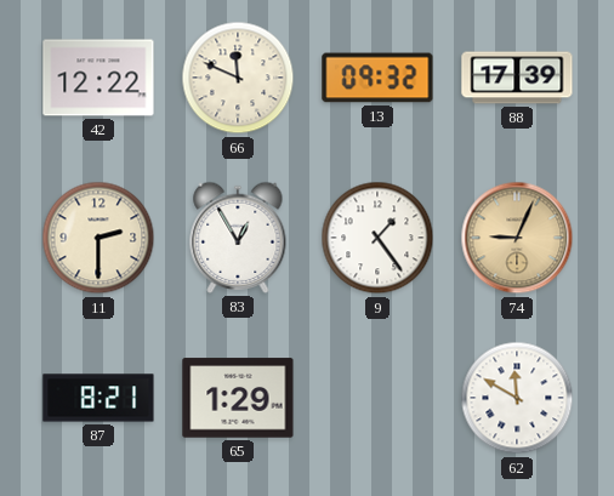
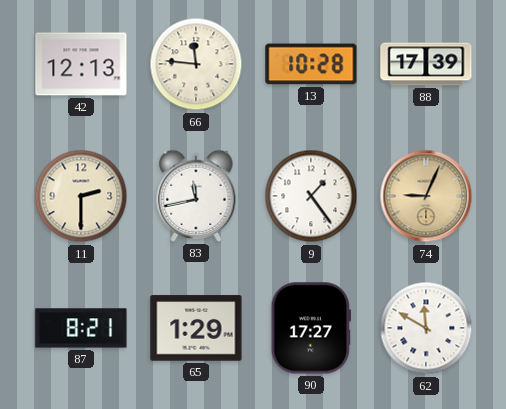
42: 12:22 -> 12:13 (81, 64)
66: 11:49 -> 11:46 (196, 64)
13: 09:32 -> 10:28 (311, 64)
83: 12:55 -> 11:43 (196, 196)
90: none -> 17:27 (311, 328)
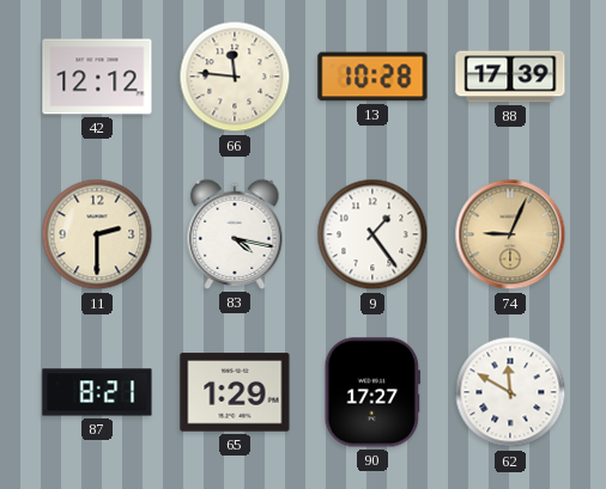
42: 12:13 -> 12:12 (97, 77)
83: 11:43 -> 4:17 (235, 234)
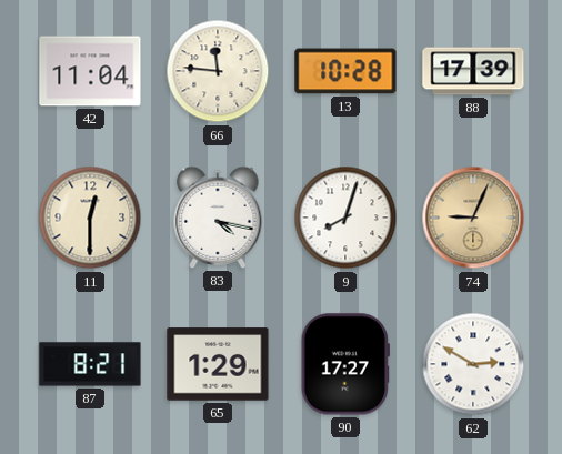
42: 12:12 -> 11:04 (90, 71)
11: 2:30 -> 12:30 (90, 218)
9: 1:24 -> 8:03 (345, 218)
62: 11:50 -> 2:50 (473, 364)
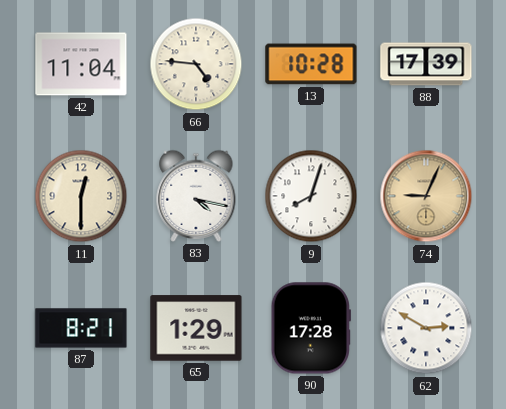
66: 11:46 -> 4:46 (196, 64)
90: 17:27 -> 17:28 (311, 328)
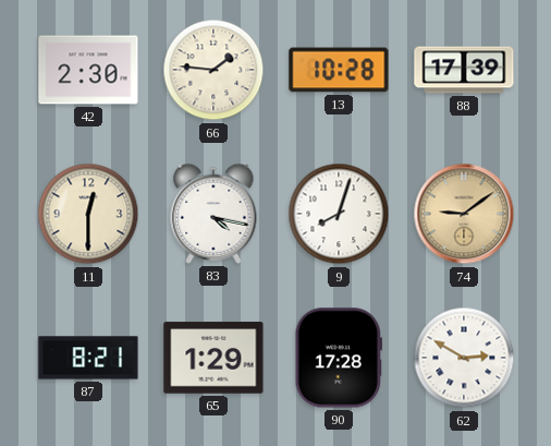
42: 11:04 -> 2:30 (88, 70)
66: 4:46 -> 1:46 (213, 70)
74: 9:04 -> 9:09 (464, 214)
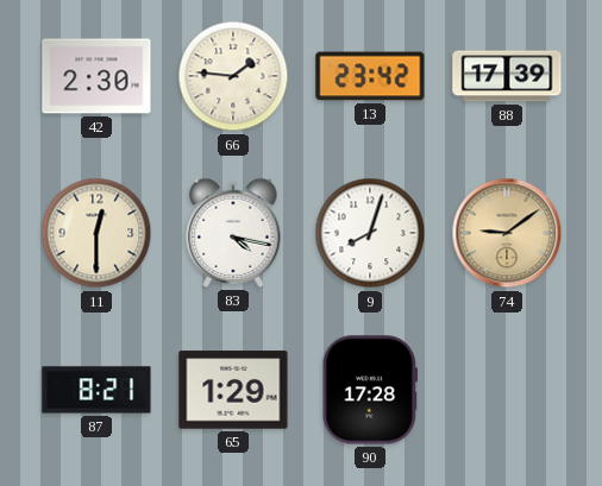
13: 10:28 -> 23:42 (370, 76)
62: 2:50 -> none (464, 358)
